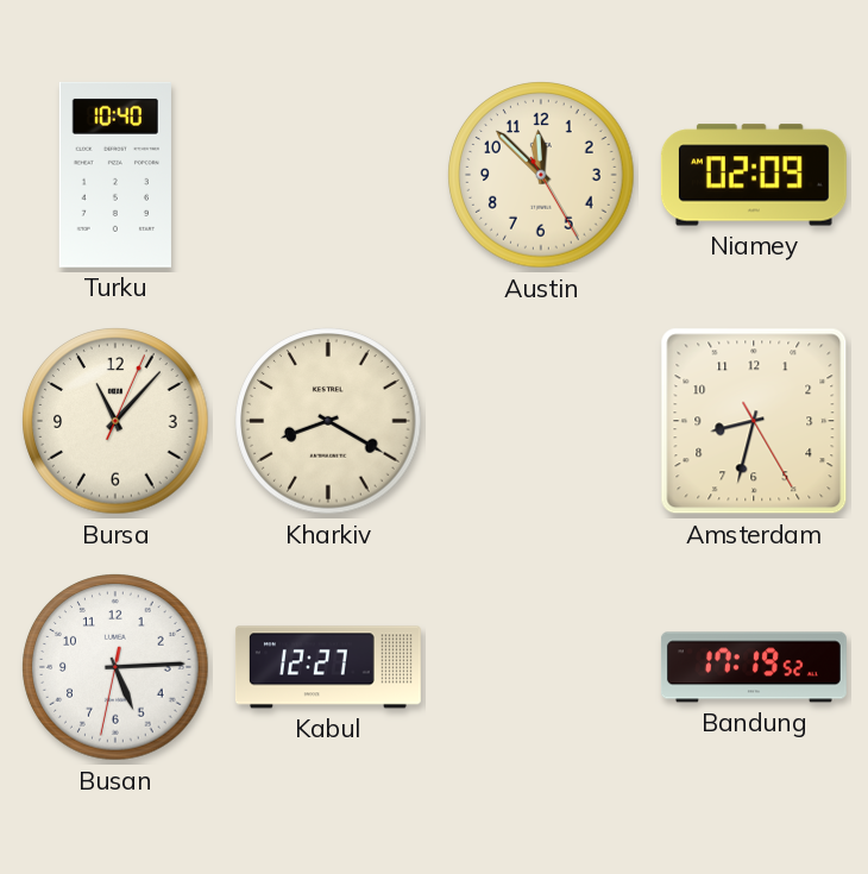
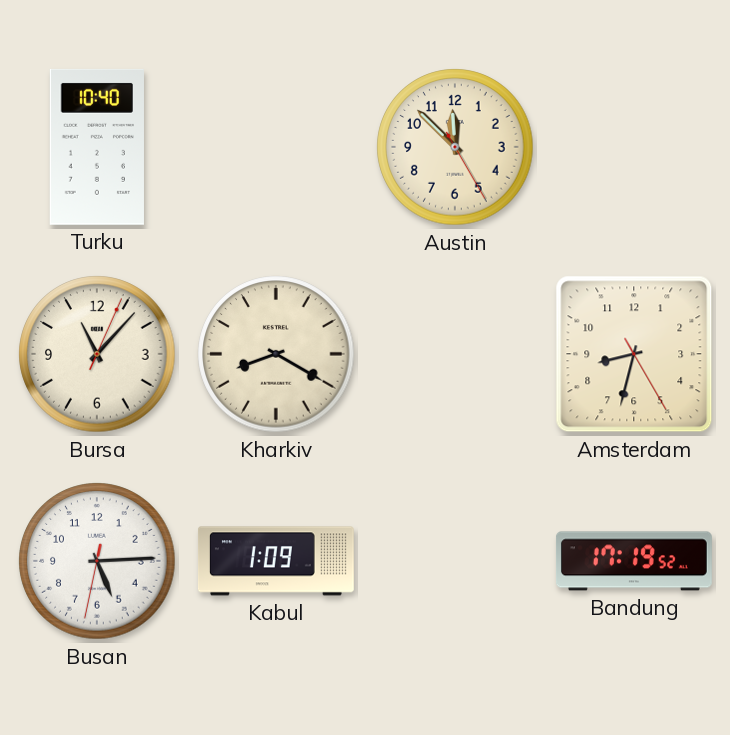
Niamey: 02:09 -> none (754, 175)
Kabul: 12:27 -> 1:09 (276, 561)
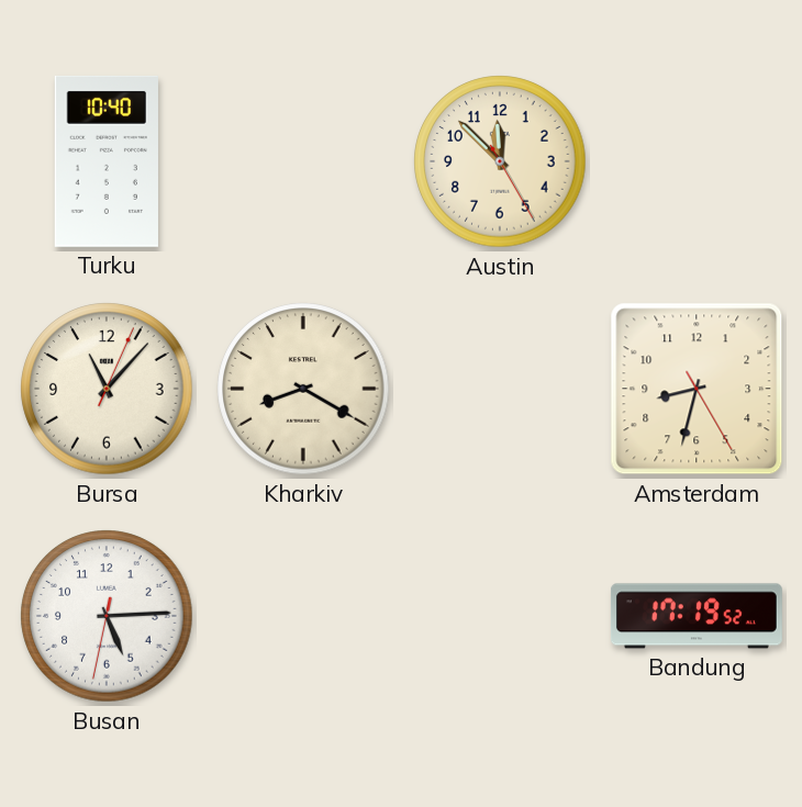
Kabul: 1:09 -> none (276, 561)
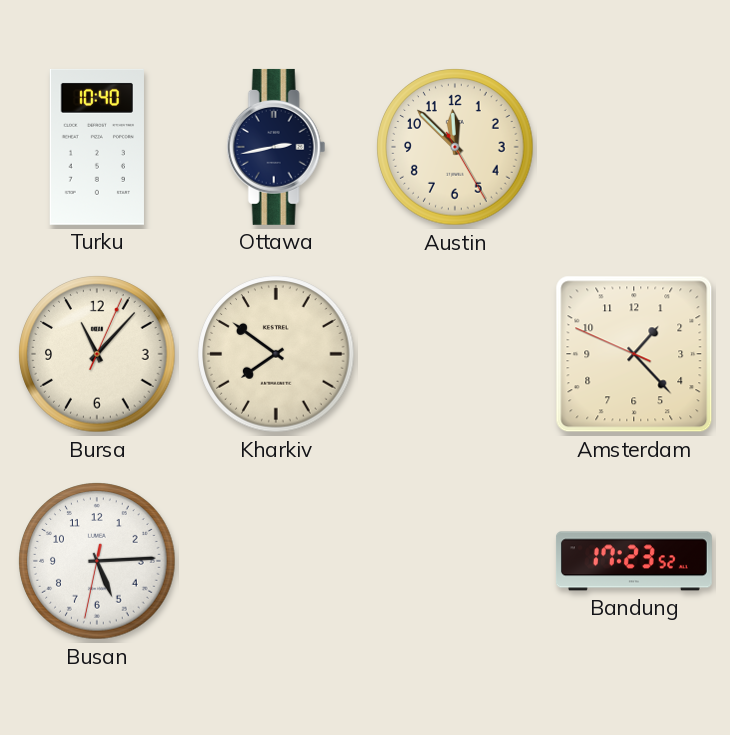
Ottawa: none -> 2:43 (276, 147)
Kharkiv: 8:20 -> 7:51 (276, 354)
Amsterdam: 8:32 -> 1:22 (634, 354)
Bandung: 17:19 -> 17:23 (634, 561)
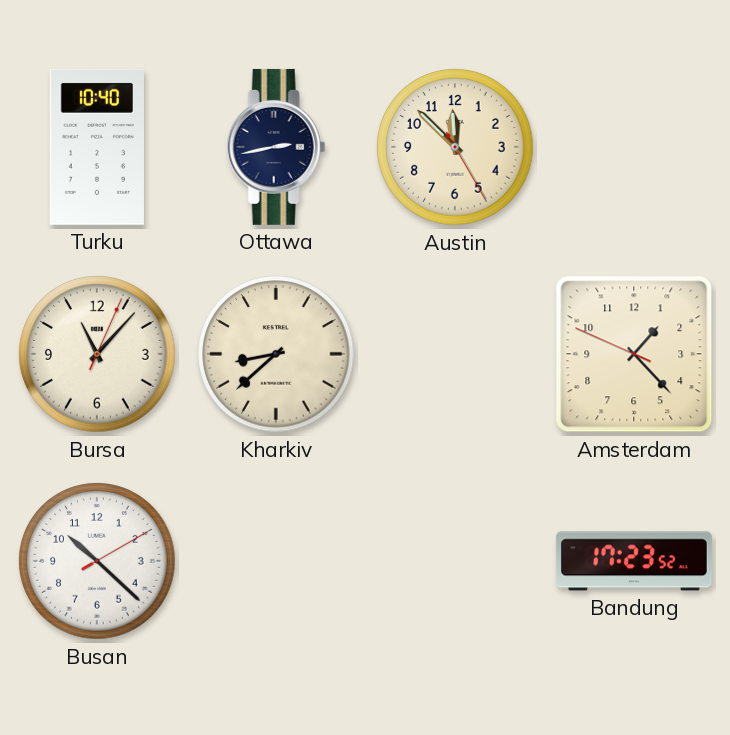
Kharkiv: 7:51 -> 8:38 (276, 354)
Busan: 5:14 -> 10:22 (97, 561)
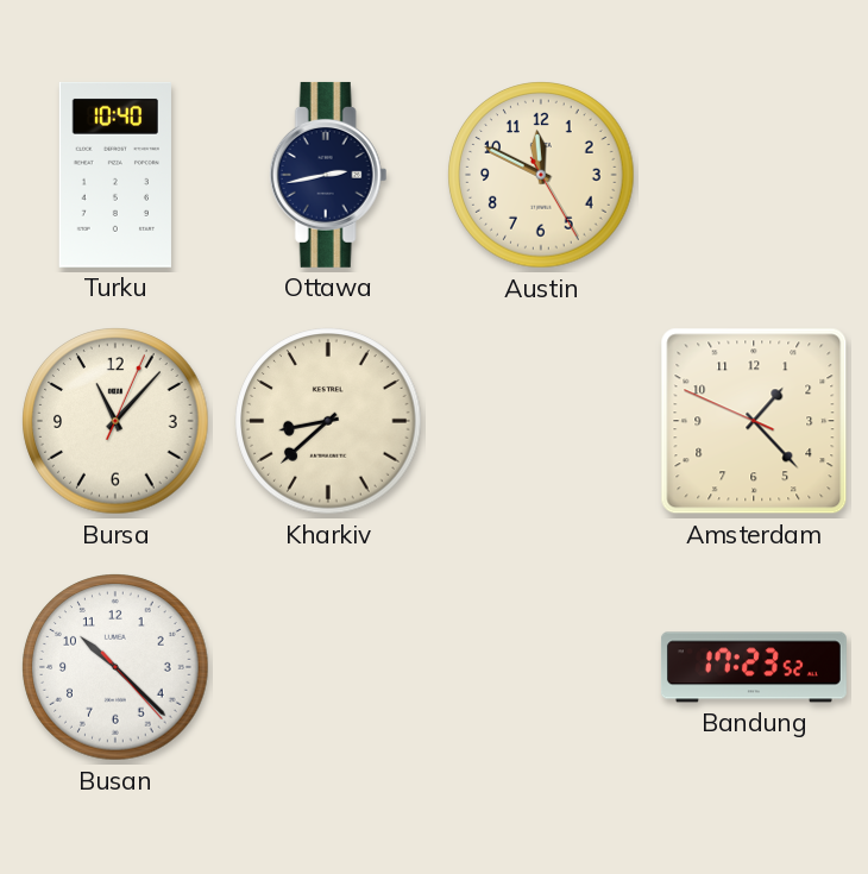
Austin: 11:52 -> 11:49 (541, 175)
Busan: 10:22:10 -> 10:22:23 (115, 667)
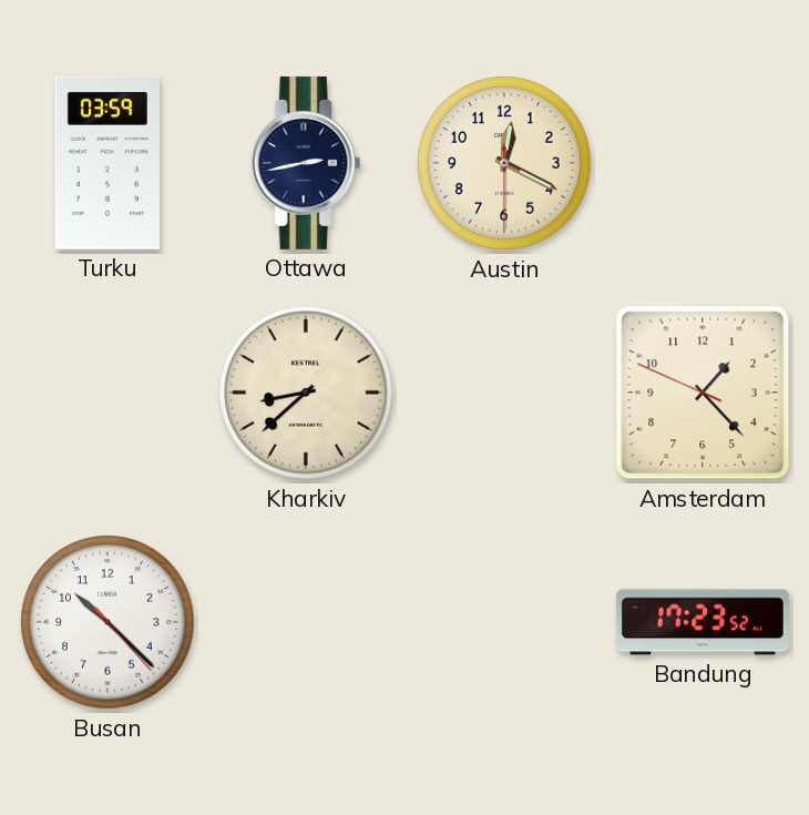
Turku: 10:40 -> 03:59 (106, 163)
Austin: 11:49 -> 12:19 (504, 163)
Bursa: 11:07 -> none (115, 421)
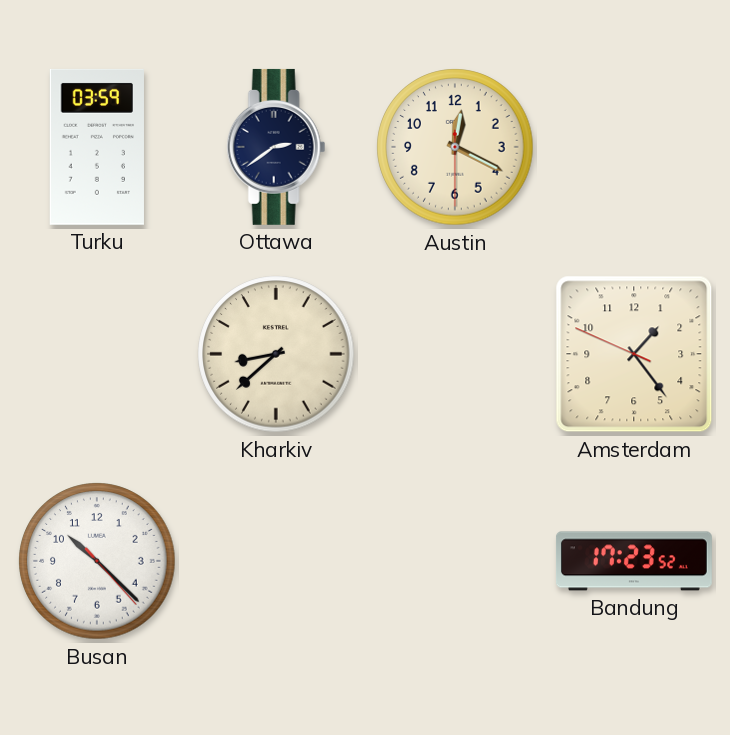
Ottawa: 2:43 -> 2:39 (276, 147)
Amsterdam: 1:22 -> 1:23 (634, 354)
